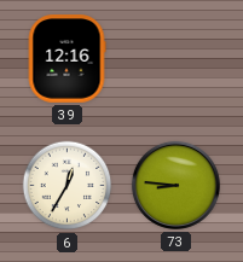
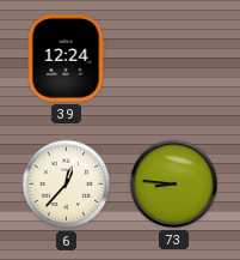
39: 12:16 -> 12:24 (66, 59)
6: 12:35 -> 12:37 (67, 185)
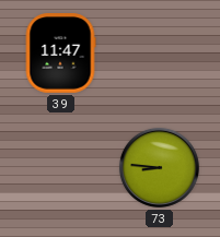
39: 12:24 -> 11:47 (60, 54)
6: 12:37 -> none (67, 185)
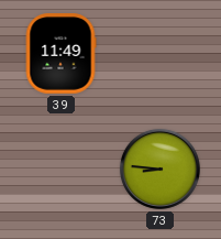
39: 11:47 -> 11:49 (60, 54)
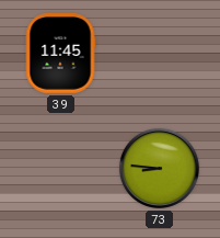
39: 11:49 -> 11:45 (60, 54)
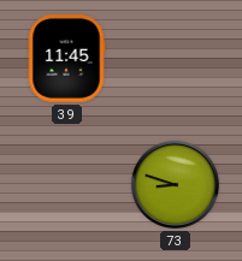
73: 8:46 -> 8:48 (175, 184)
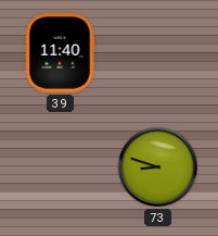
39: 11:45 -> 11:40 (60, 53)
